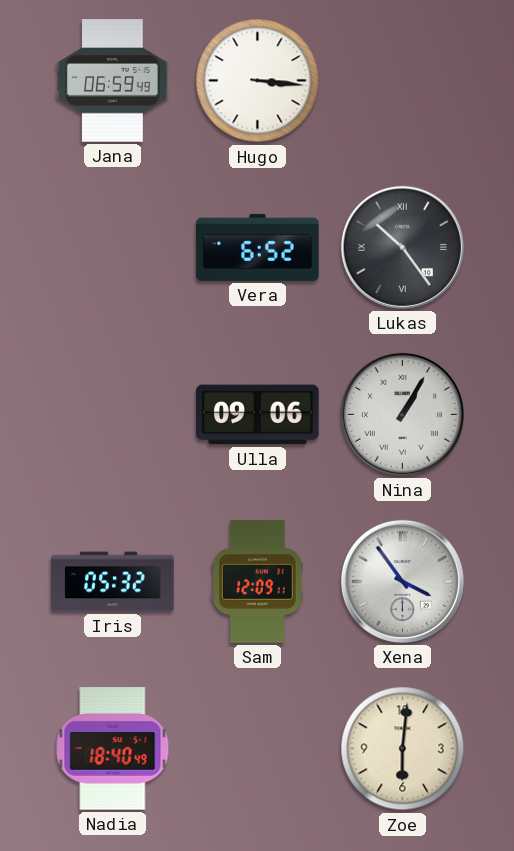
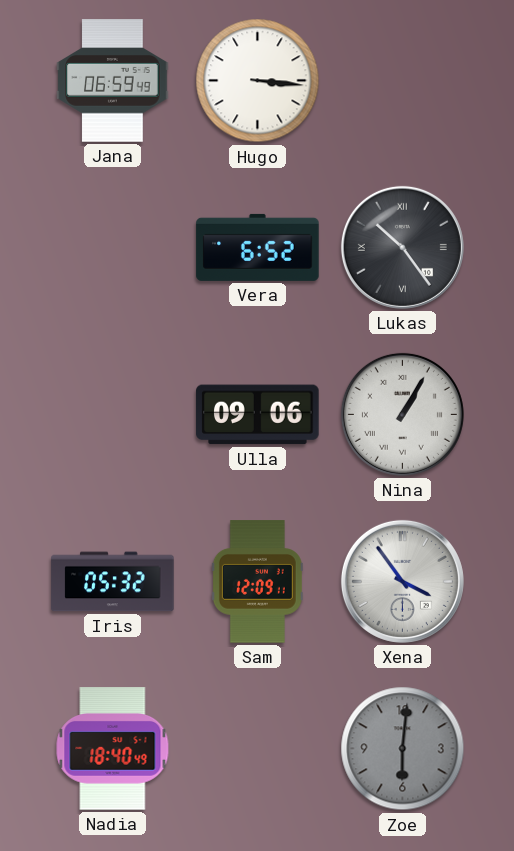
Zoe dial: cream -> grey (403, 749)
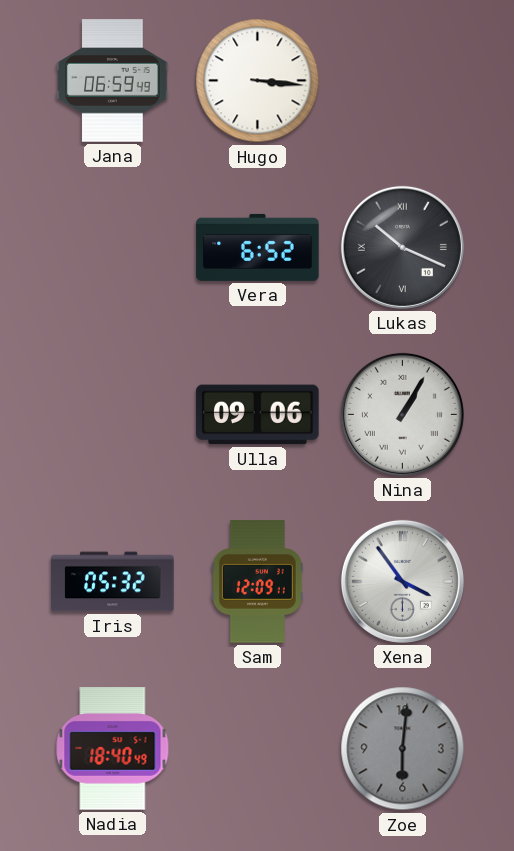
Lukas: 10:24 -> 10:19 (402, 247)
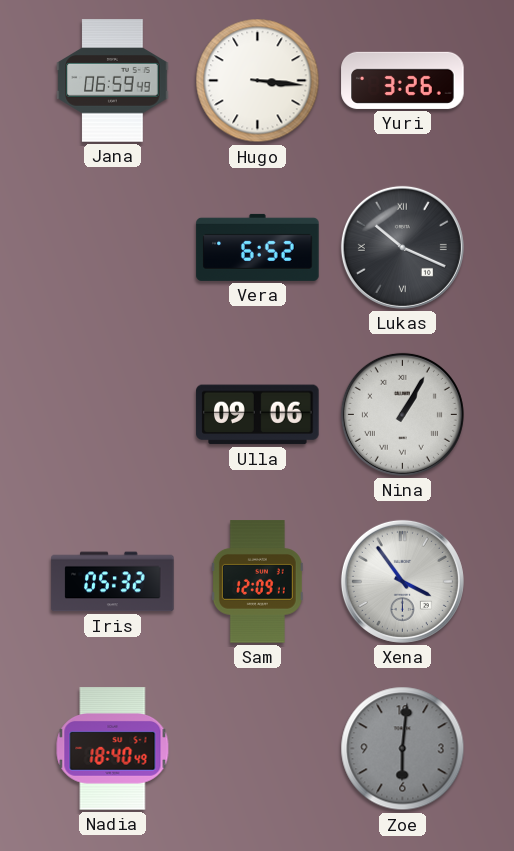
Yuri: none -> 3:26 (403, 80)
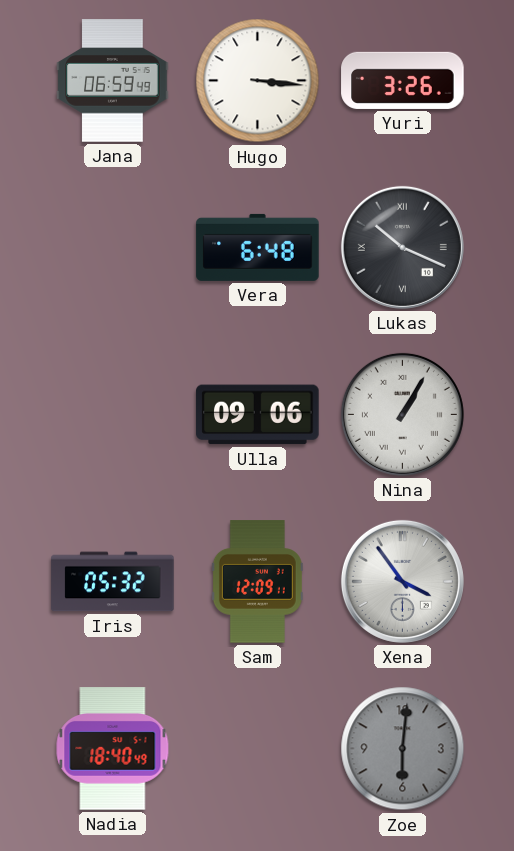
Vera: 6:52 -> 6:48 (258, 247)
